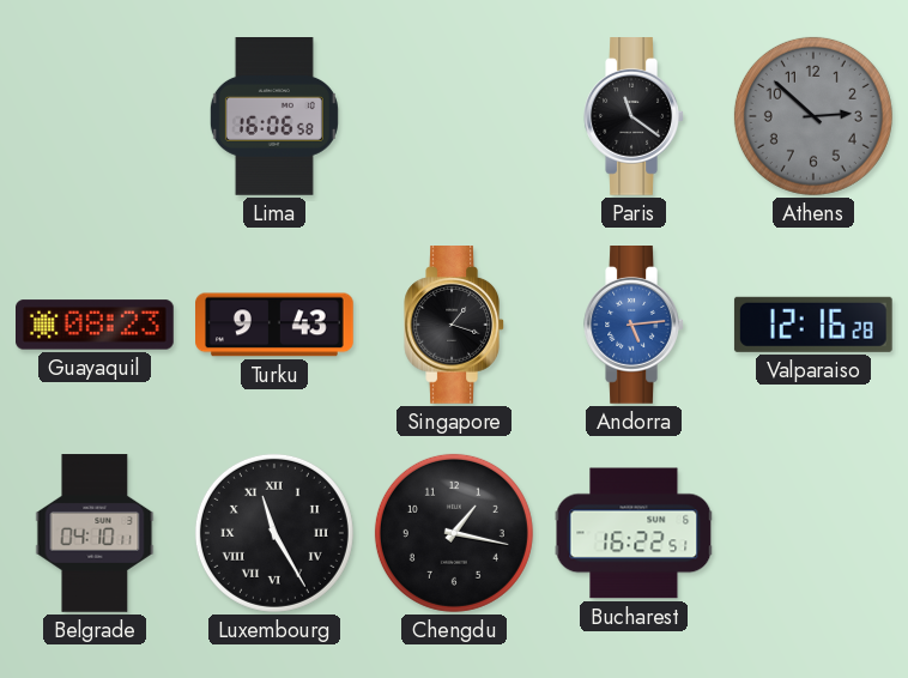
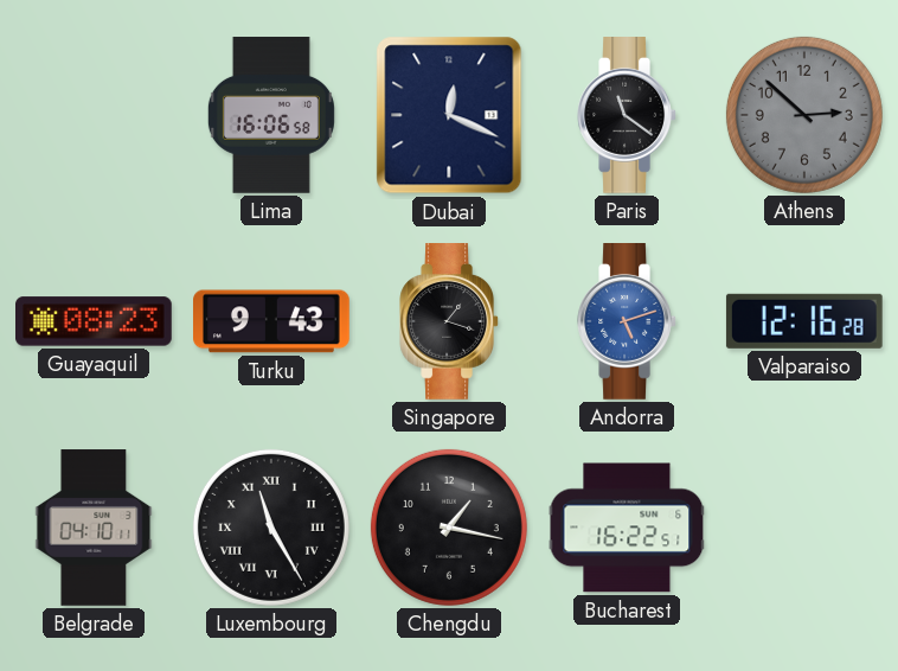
Dubai: none -> 12:19 (449, 115)
Andorra: 5:14 -> 5:12 (627, 322)
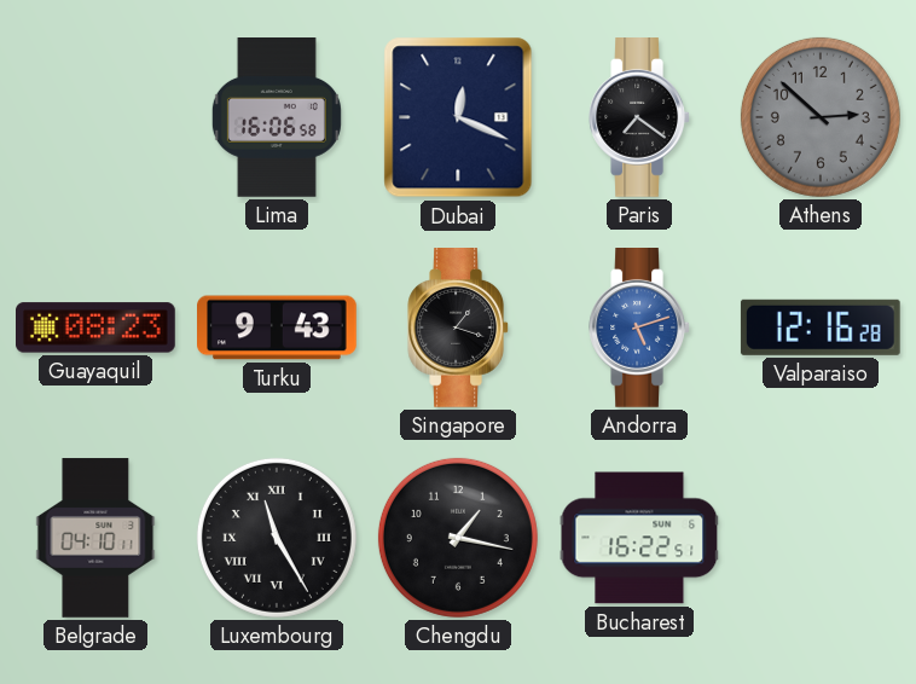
Paris: 11:21 -> 7:21 (639, 118)
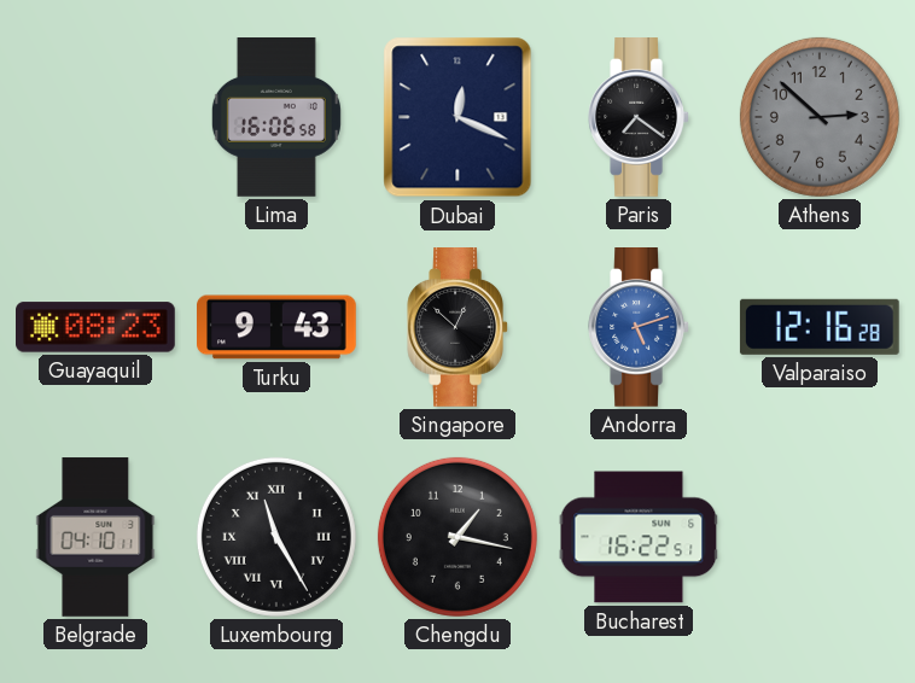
Singapore: 1:18 -> 12:52 (457, 328)
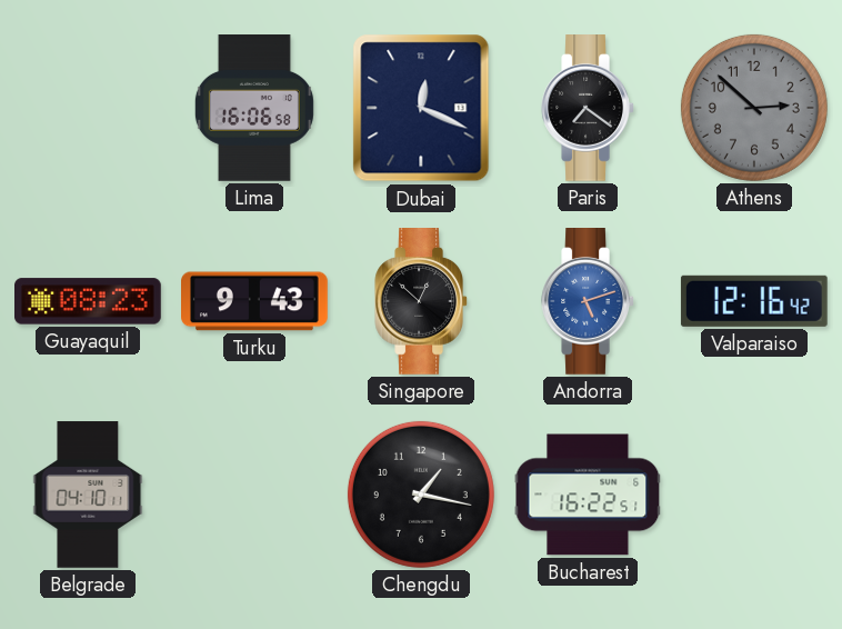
Valparaiso: 12:16:28 -> 12:16:42 (754, 301)
Luxembourg: 11:25 -> none (276, 537)
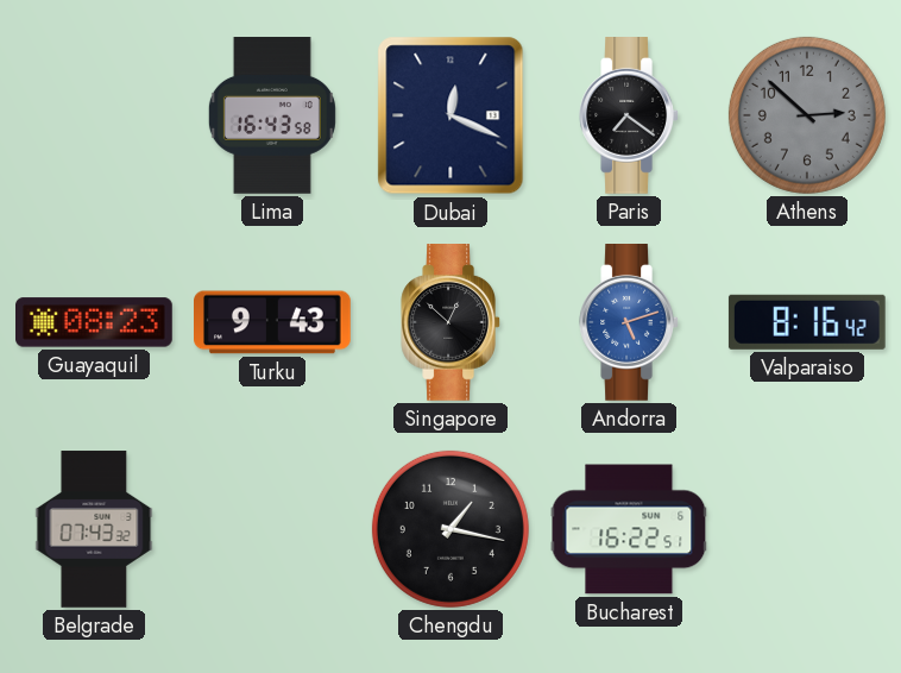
Lima: 16:06 -> 16:43 (272, 117)
Valparaiso: 12:16 -> 8:16 (807, 322)
Belgrade: 04:10 -> 07:43 (94, 529)
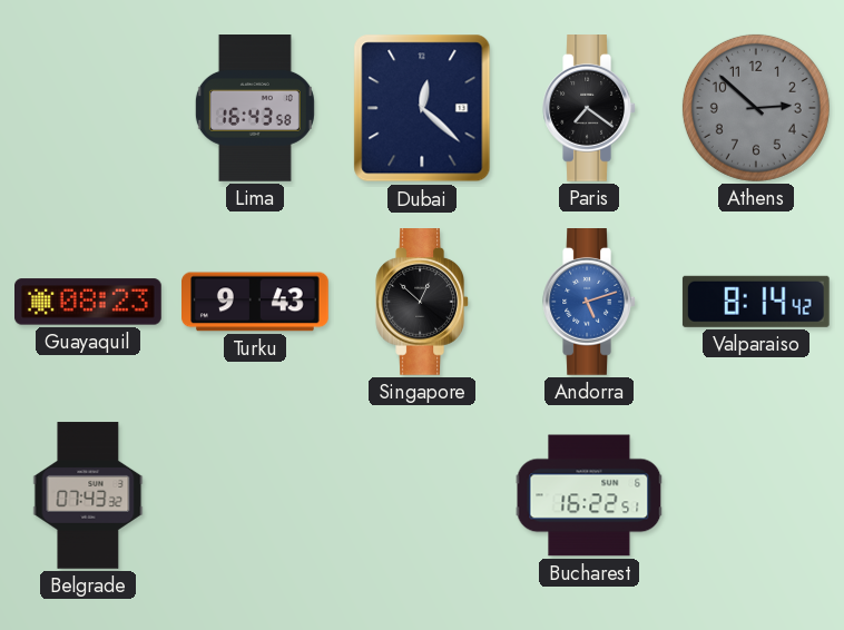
Dubai: 12:19 -> 12:22 (422, 108)
Valparaiso: 8:16 -> 8:14 (756, 302)
Chengdu: 1:17 -> none (450, 529)
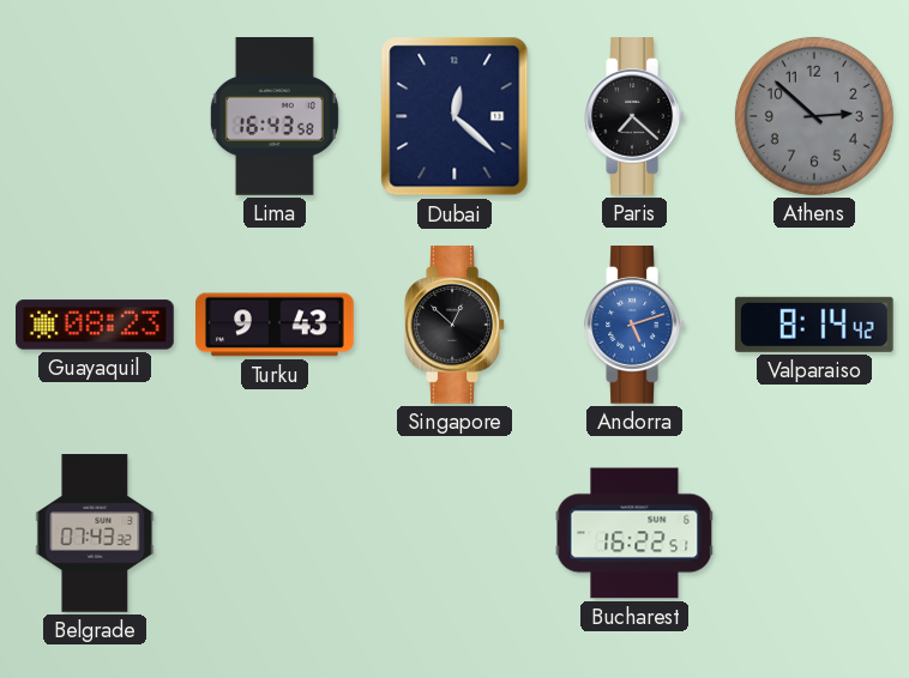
Paris: 7:21 -> 7:22 (634, 117)
